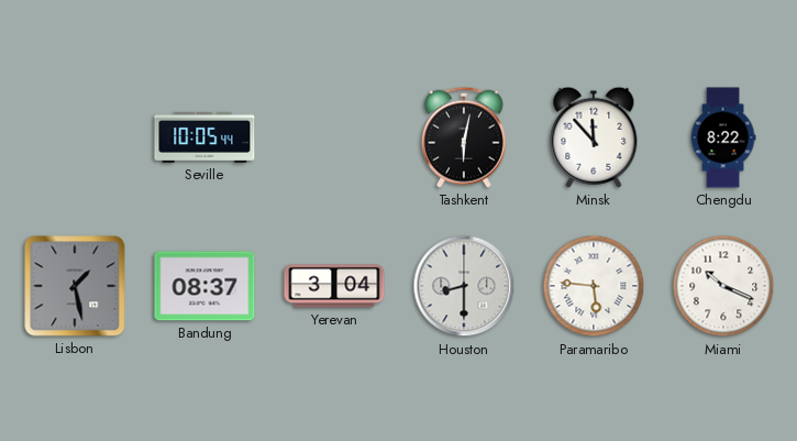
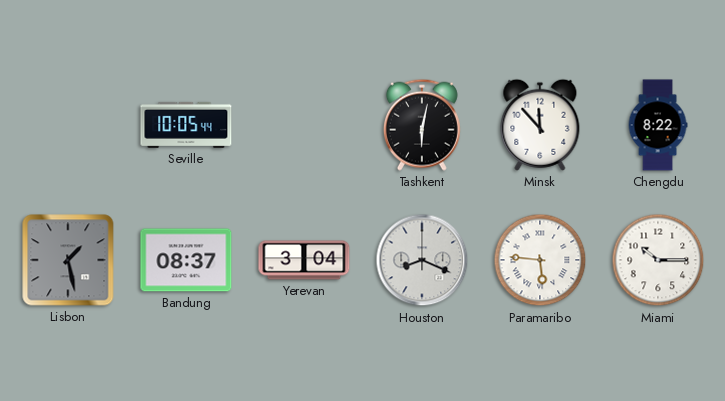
Houston: 8:30 -> 8:19 (422, 260)
Miami: 10:19 -> 10:15 (658, 260)
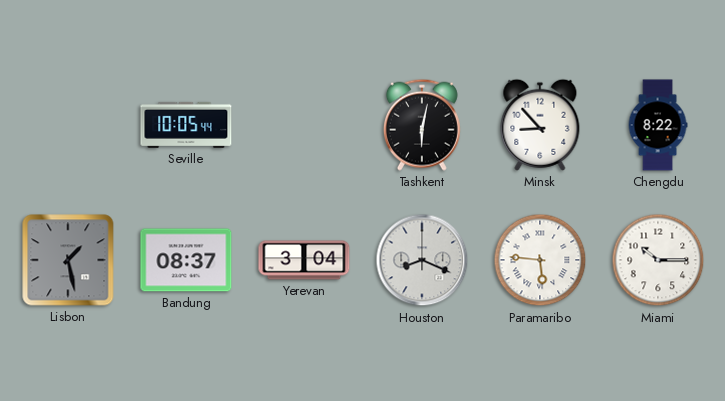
Minsk: 11:53 -> 8:53 (540, 125)
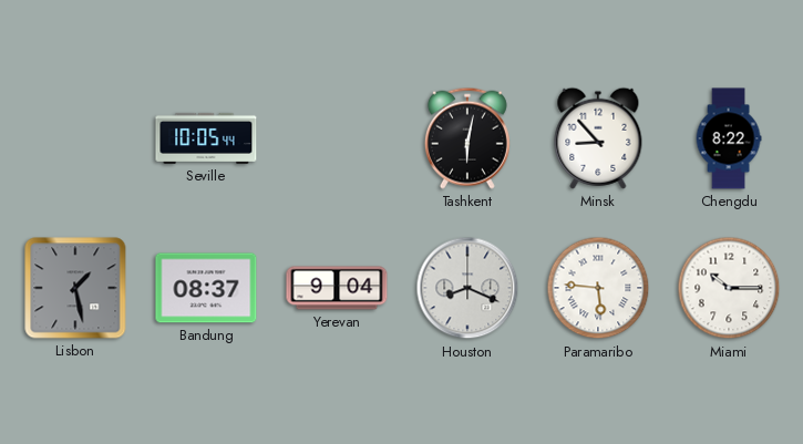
Yerevan: 3:04 -> 9:04 (337, 288)
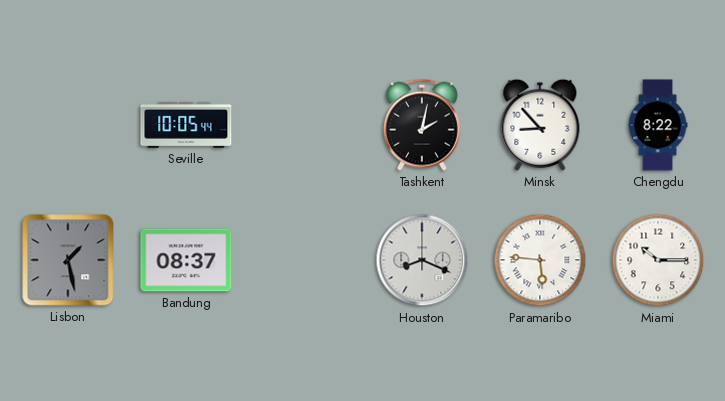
Tashkent: 6:02 -> 2:02 (422, 125)
Yerevan: 9:04 -> none (337, 288)
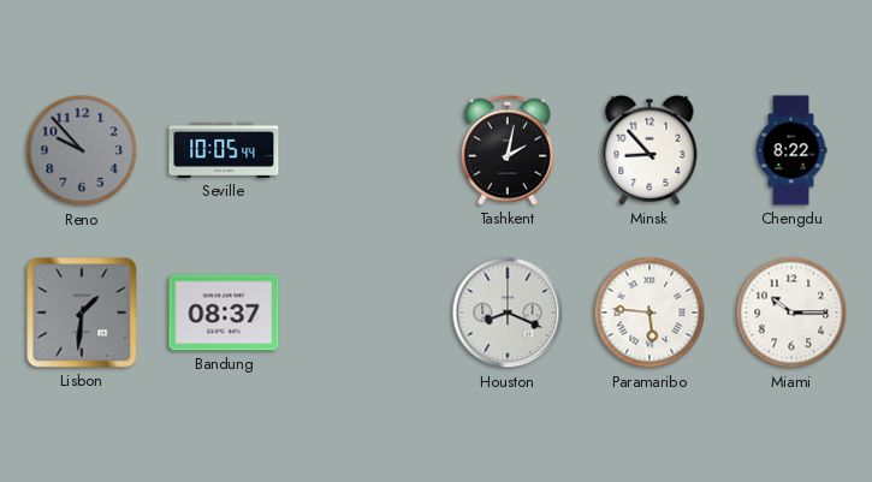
Reno: none -> 9:53 (82, 150)
Lisbon: 1:28 -> 1:31 (82, 313)
